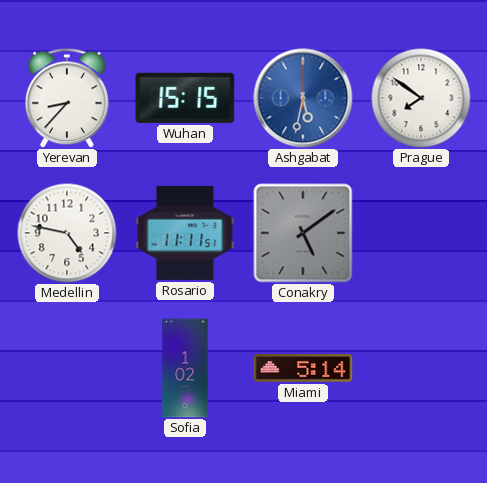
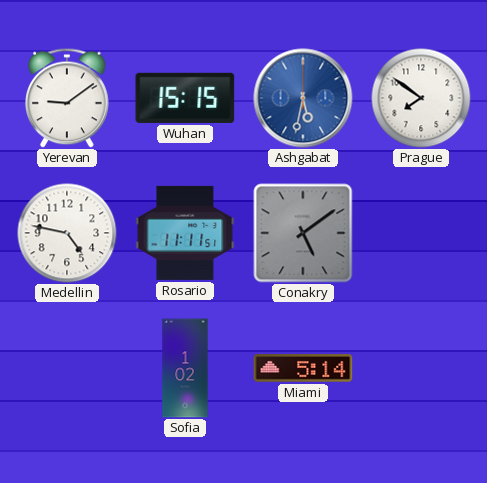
Yerevan: 8:37 -> 9:09 (68, 98)
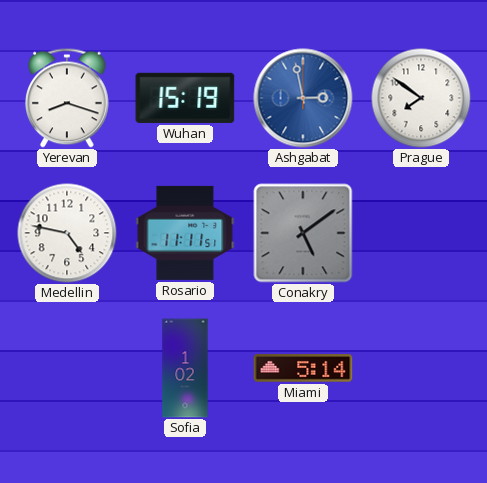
Yerevan: 9:09 -> 8:18 (68, 98)
Wuhan: 15:15 -> 15:19 (185, 98)
Ashgabat: 5:32 -> 2:58 (303, 98)
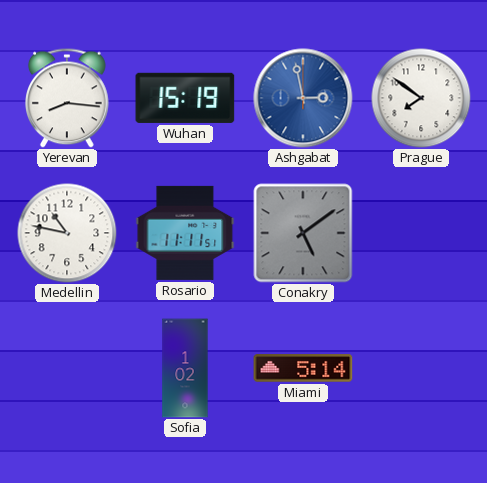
Yerevan: 8:18 -> 8:16 (68, 98)
Medellin: 4:47 -> 10:47 (67, 233)
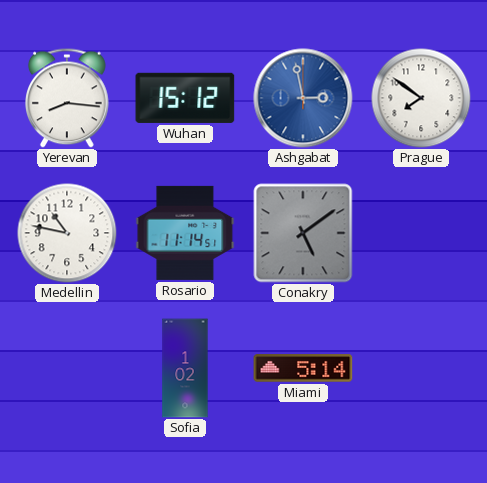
Wuhan: 15:19 -> 15:12 (185, 98)
Rosario: 11:11 -> 11:14 (185, 233)
